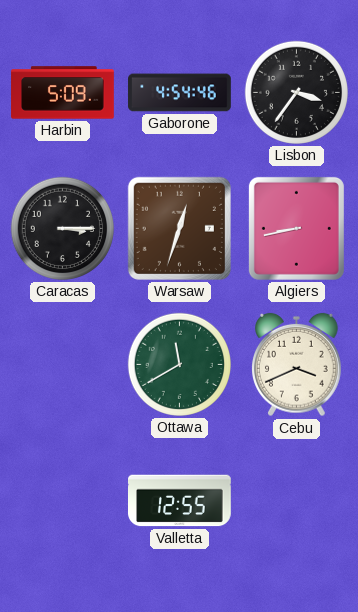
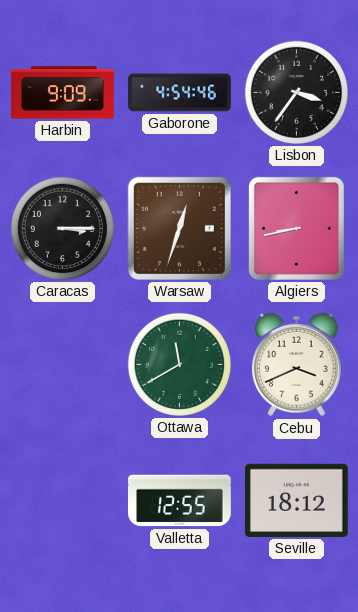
Harbin: 5:09 -> 9:09 (63, 93)
Seville: none -> 18:12 (297, 500)
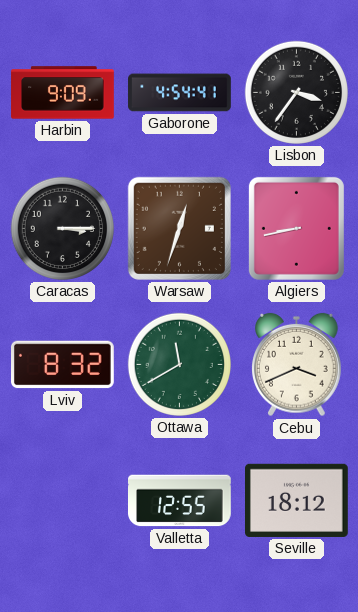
Gaborone: 4:54:46 -> 4:54:41 (180, 93)
Lviv: none -> 8:32 (63, 365)
